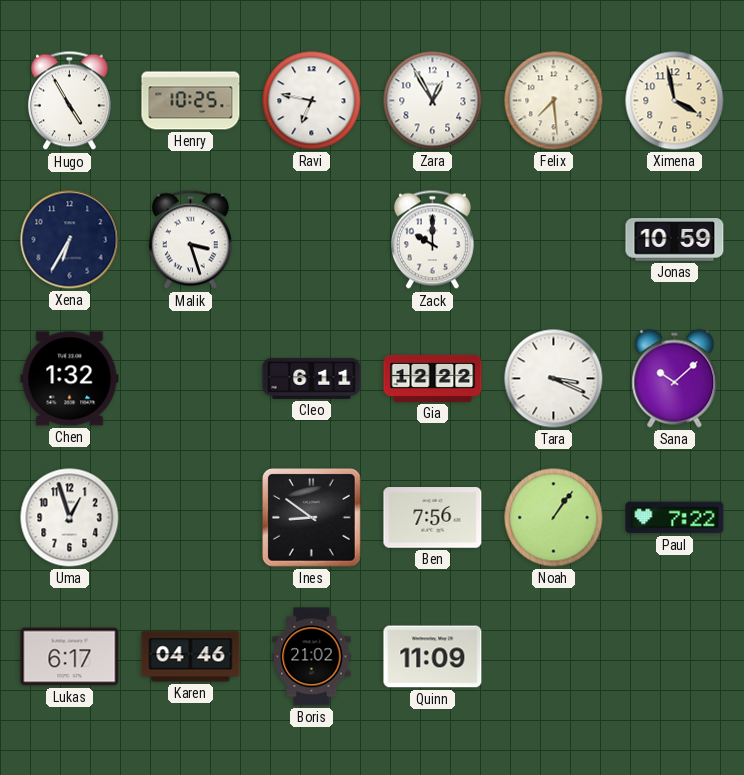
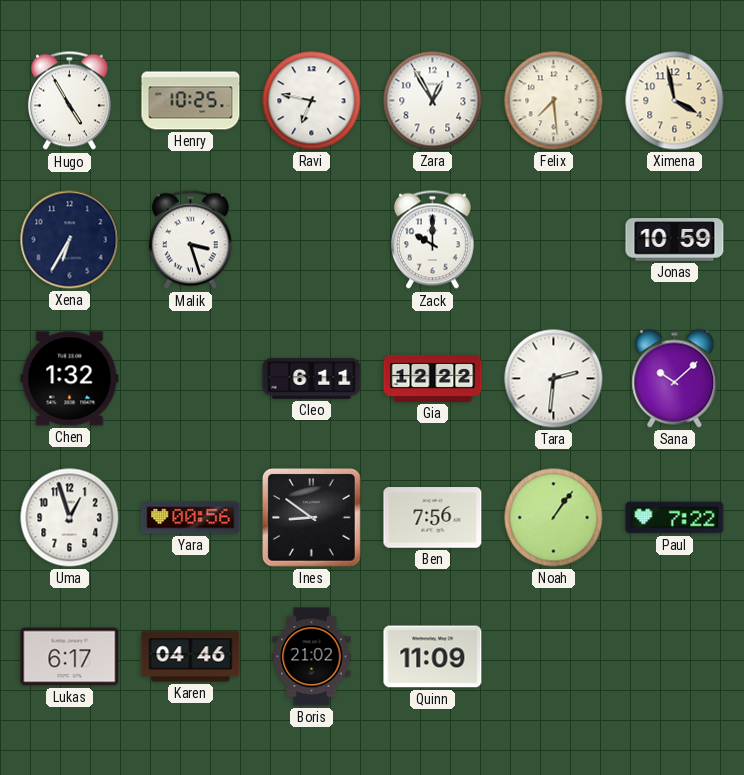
Tara: 3:19 -> 2:31 (554, 379)
Yara: none -> 00:56 (191, 518)
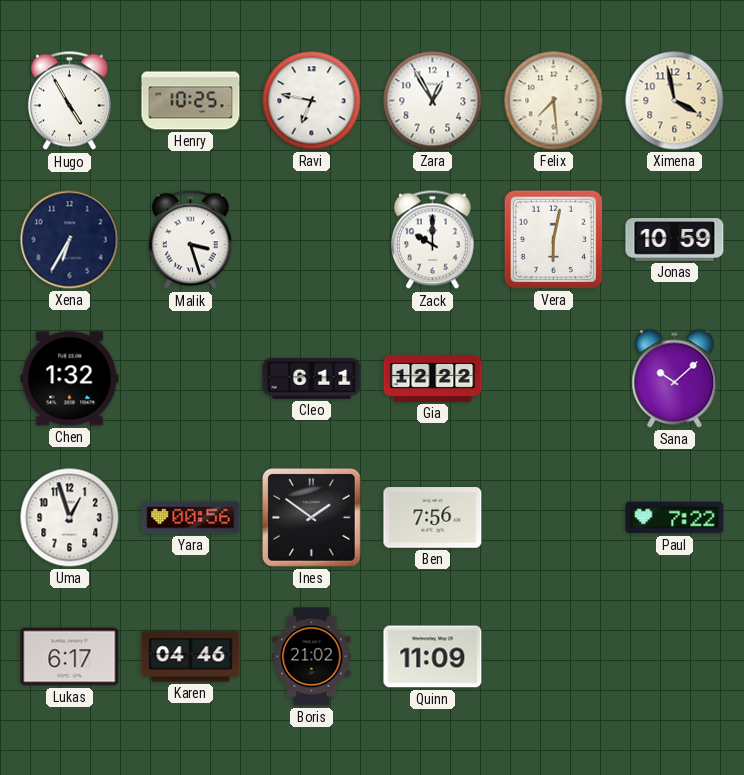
Vera: none -> 6:02 (553, 239)
Tara: 2:31 -> none (554, 379)
Ines: 8:51 -> 1:51 (312, 518)
Noah: 1:06 -> none (554, 518)
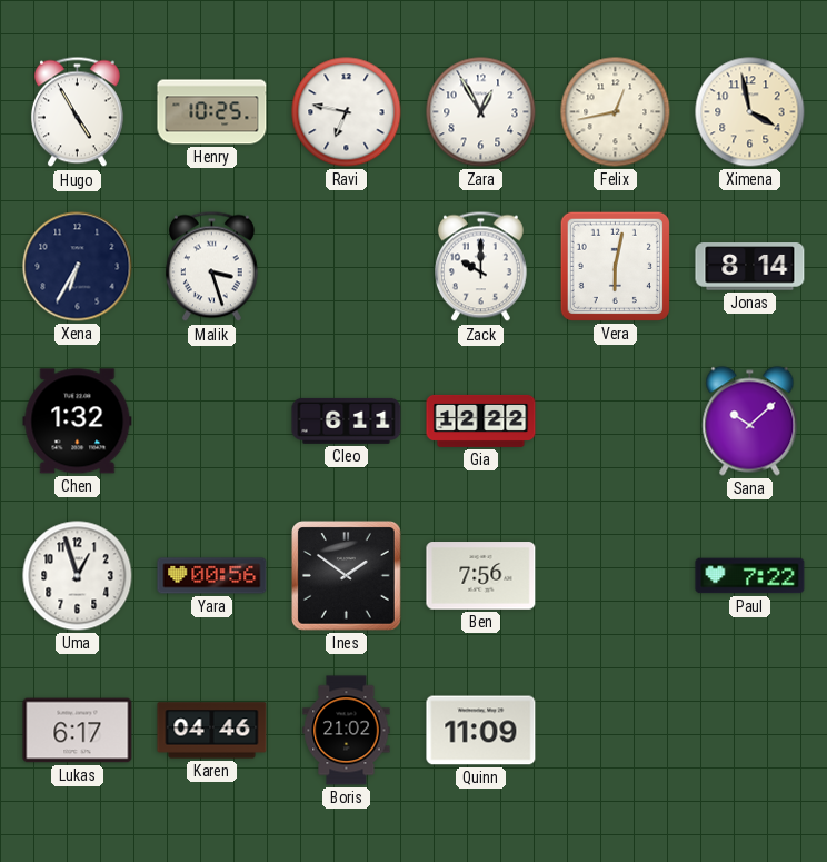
Felix: 7:29 -> 12:43 (616, 112)
Jonas: 10:59 -> 8:14 (750, 267)
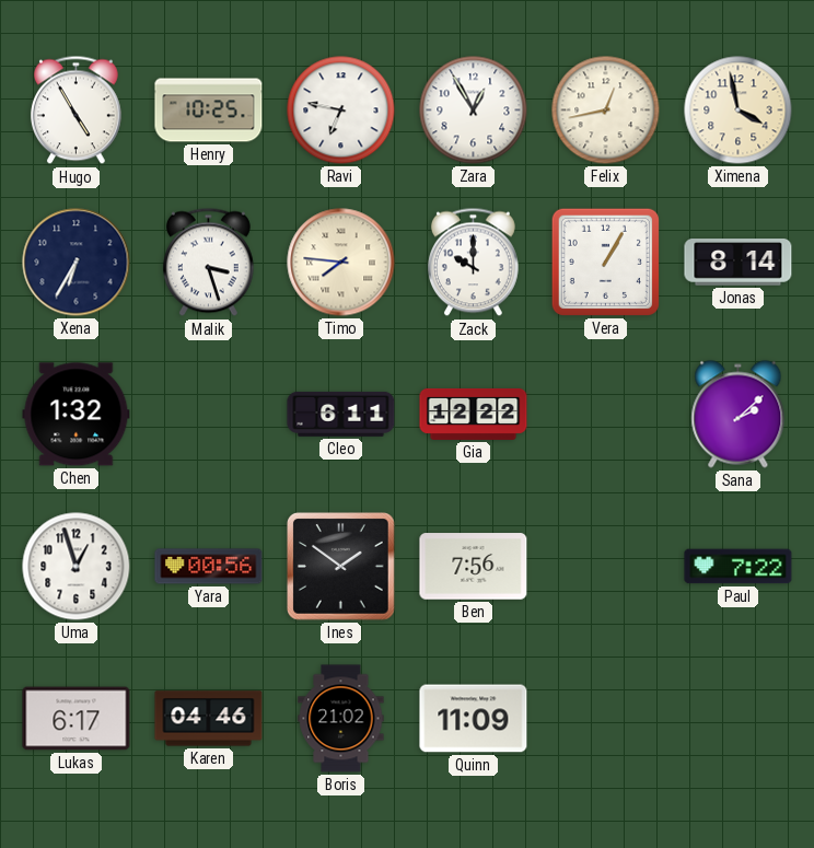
Timo: none -> 7:46 (341, 263)
Vera: 6:02 -> 1:05 (605, 262)
Sana: 10:08 -> 2:08 (739, 415)
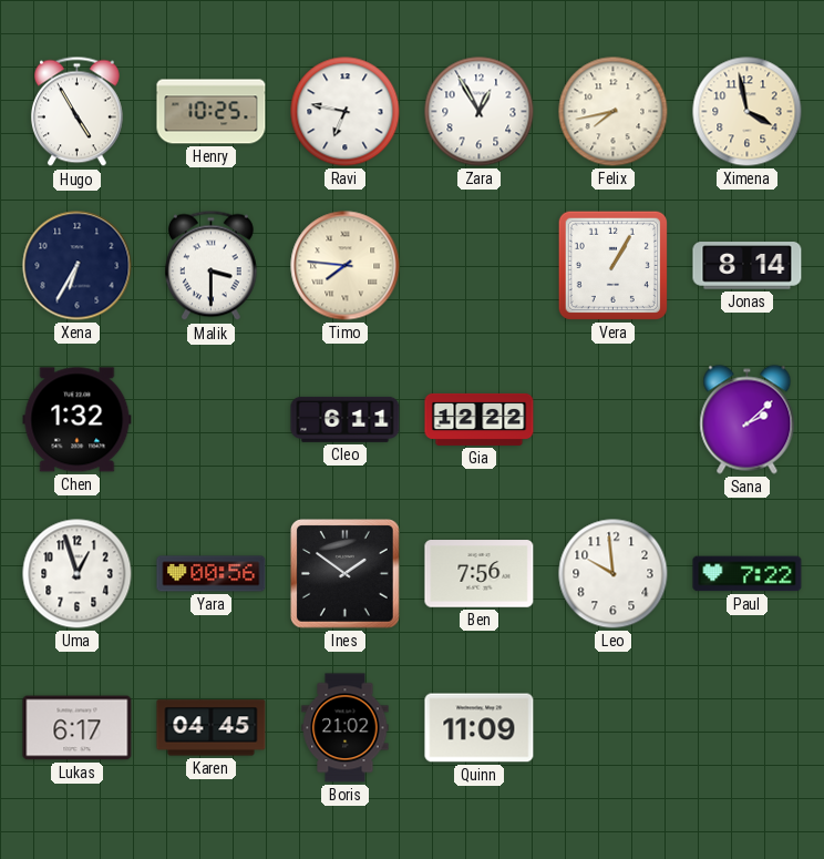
Felix: 12:43 -> 7:43 (614, 112)
Malik: 3:27 -> 3:30 (210, 266)
Zack: 10:00 -> none (473, 263)
Leo: none -> 9:59 (614, 574)
Karen: 04:46 -> 04:45 (212, 728)
